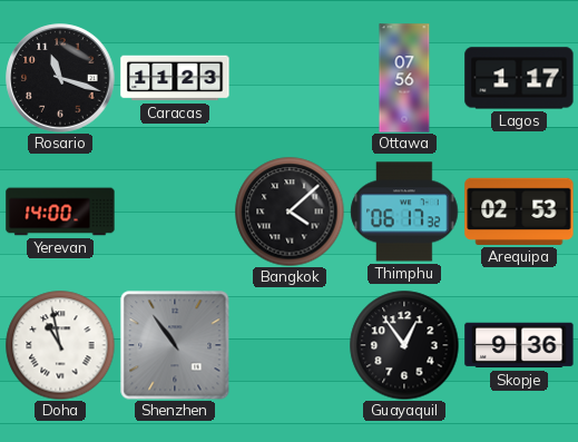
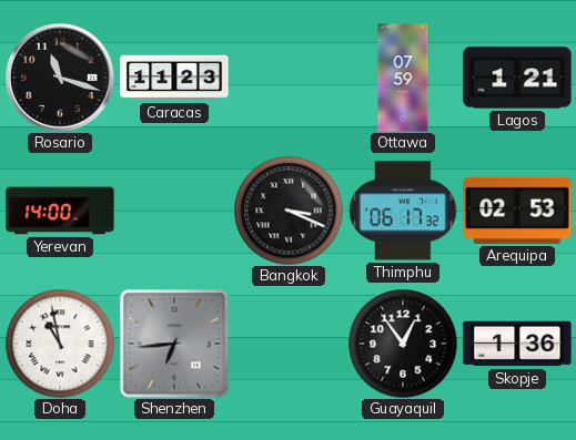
Ottawa: 07:56 -> 07:59 (403, 78)
Lagos: 1:17 -> 1:21 (517, 78)
Bangkok: 4:08 -> 3:19 (289, 211)
Shenzhen: 10:54 -> 6:44 (174, 344)
Skopje: 9:36 -> 1:36 (517, 344)
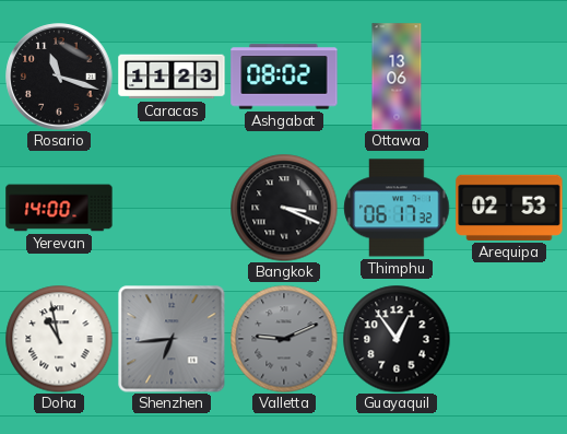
Ashgabat: none -> 08:02 (284, 77)
Ottawa: 07:59 -> 13:06 (397, 77)
Lagos: 1:21 -> none (517, 78)
Valletta: none -> 9:11 (284, 339)
Skopje: 1:36 -> none (517, 344)
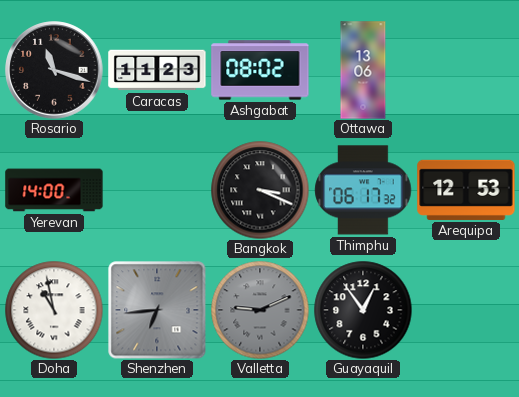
Arequipa: 02:53 -> 12:53 (466, 190)
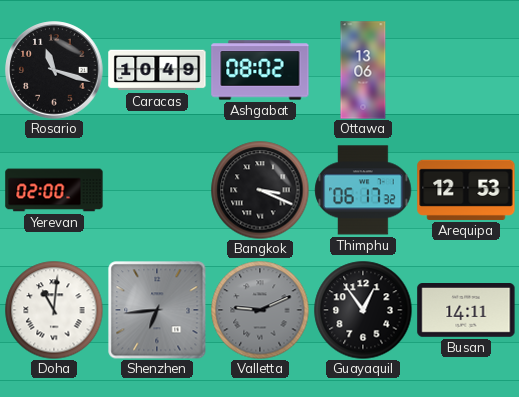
Caracas: 11:23 -> 10:49 (157, 70)
Yerevan: 14:00 -> 02:00 (54, 190)
Doha: 10:58 -> 11:01 (54, 310)
Busan: none -> 14:11 (466, 311)
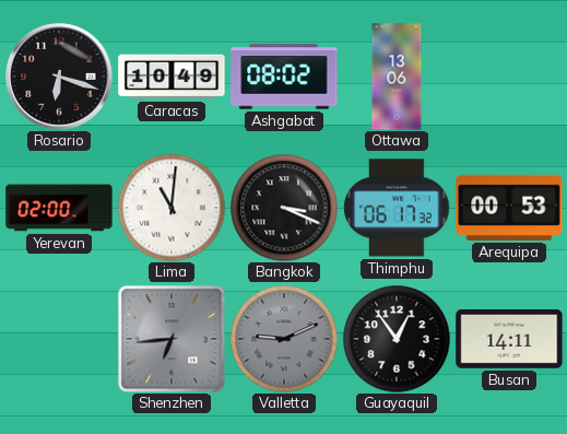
Rosario: 11:18 -> 6:18 (59, 77)
Lima: none -> 11:01 (172, 208)
Arequipa: 12:53 -> 00:53 (509, 208)
Doha: 11:01 -> none (54, 310)
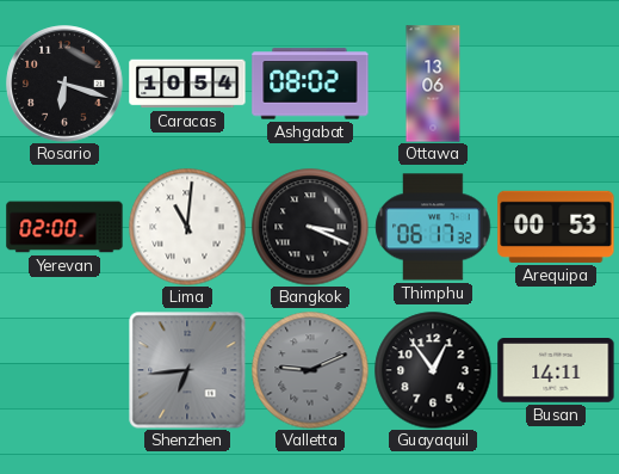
Caracas: 10:49 -> 10:54 (187, 84)
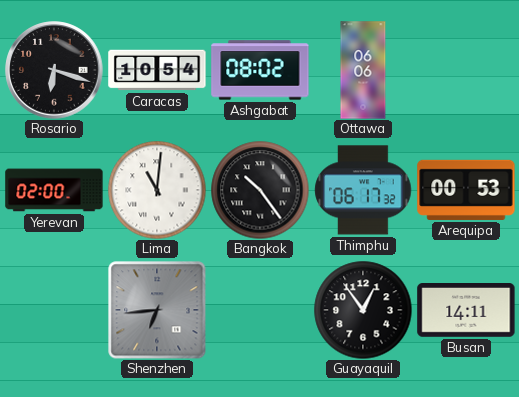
Ottawa: 13:06 -> 06:06 (363, 70)
Bangkok: 3:19 -> 10:24 (260, 190)
Valletta: 9:11 -> none (310, 370)
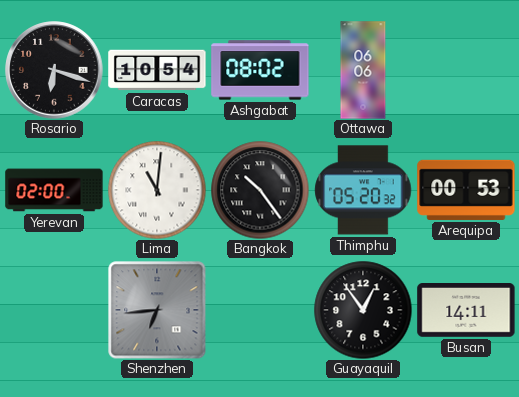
Thimphu: 06:17 -> 05:20 (363, 190)
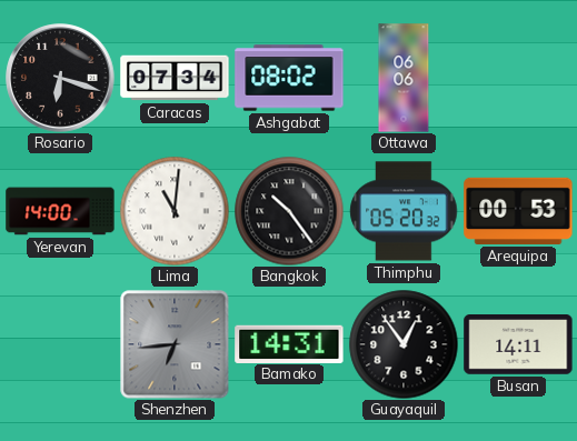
Caracas: 10:54 -> 07:34 (175, 78)
Yerevan: 02:00 -> 14:00 (60, 211)
Bamako: none -> 14:31 (289, 343)
